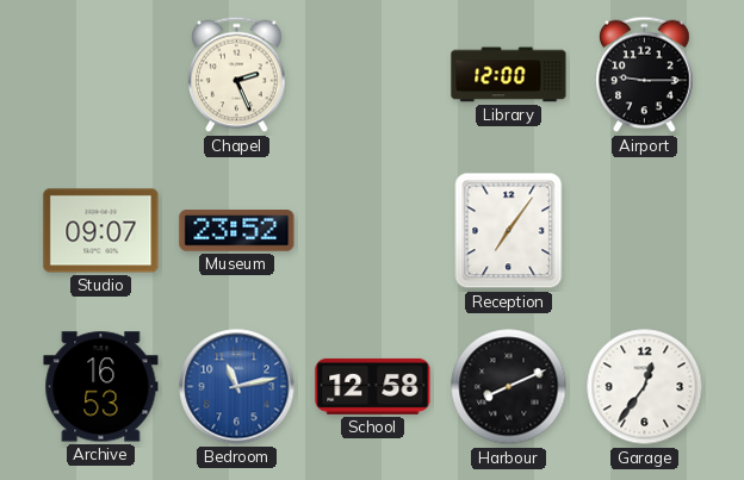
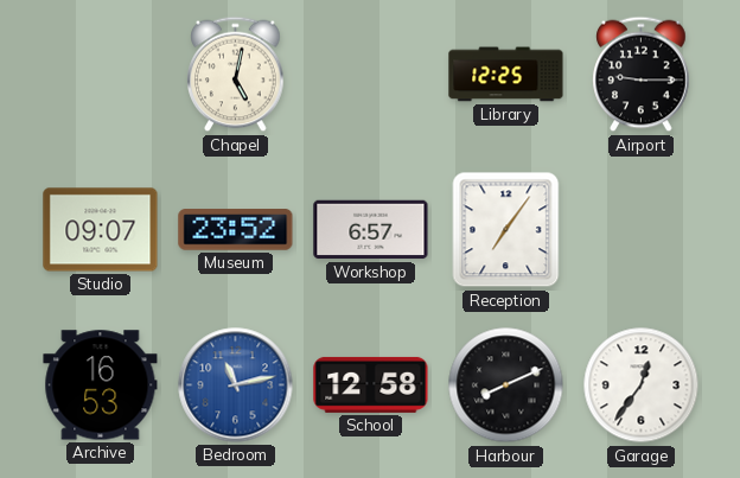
Chapel: 2:26 -> 5:02 (236, 75)
Library: 12:00 -> 12:25 (506, 75)
Workshop: none -> 6:57 (371, 230)
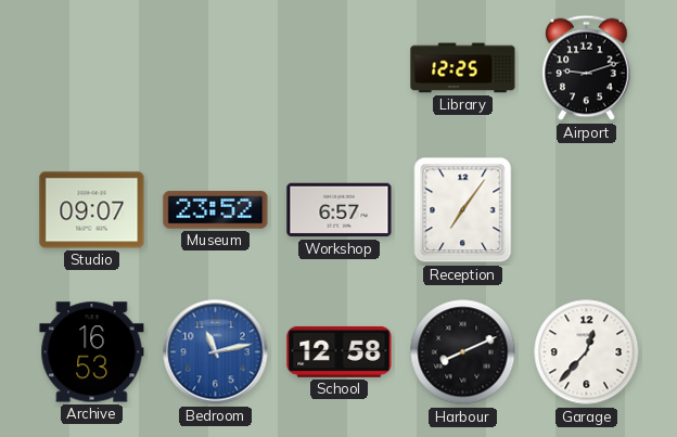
Chapel: 5:02 -> none (236, 75)
Airport: 9:15 -> 9:12 (587, 68)
Garage: 12:36 -> 12:37 (587, 352)
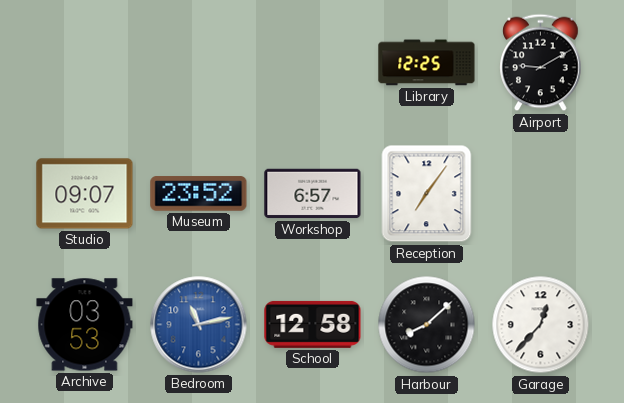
Airport: 9:12 -> 9:10 (541, 63)
Archive: 16:53 -> 03:53 (85, 325)
Harbour: 8:11 -> 8:08 (427, 325)
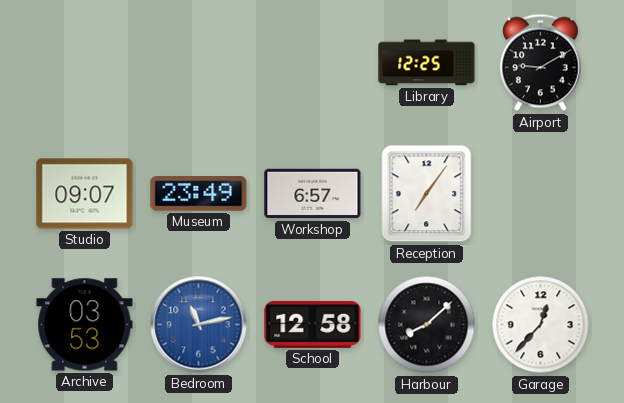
Museum: 23:52 -> 23:49 (199, 194)
